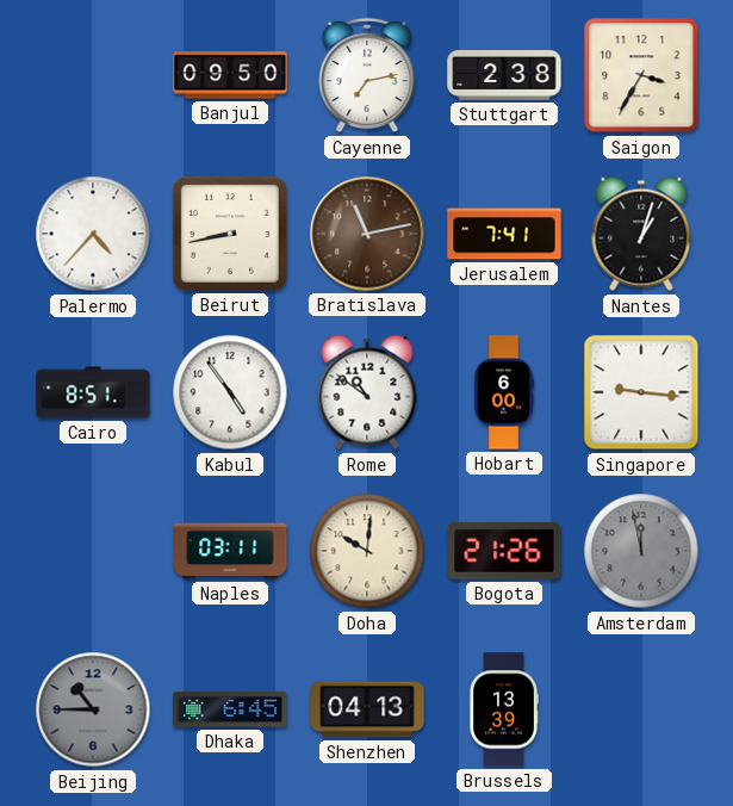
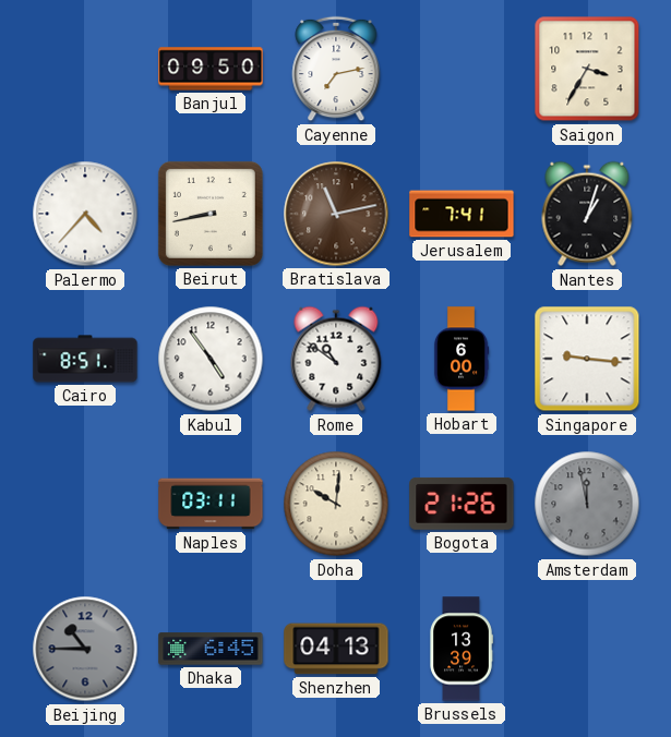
Stuttgart: 2:38 -> none (504, 76)
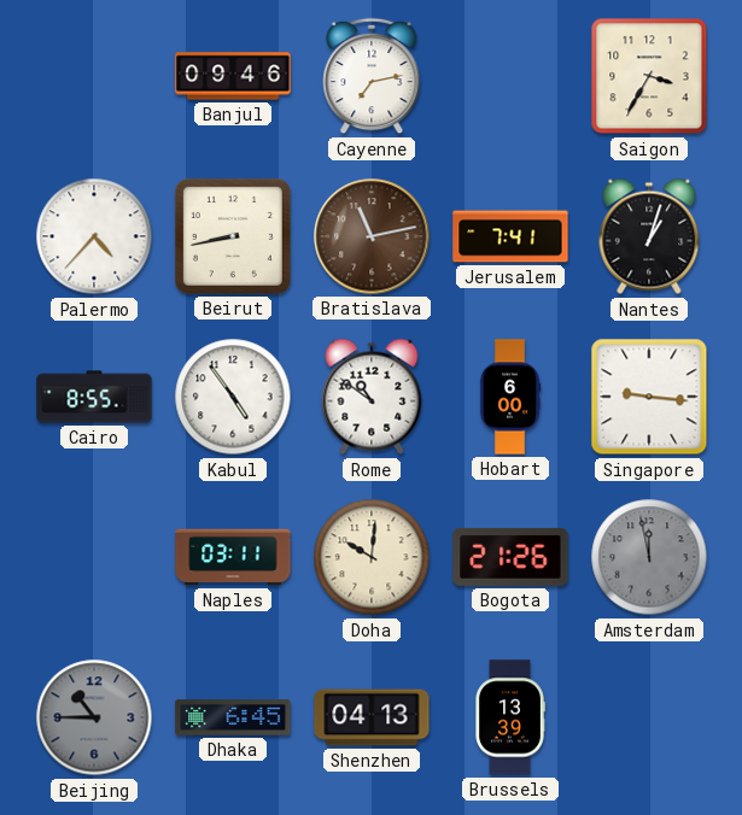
Banjul: 09:50 -> 09:46 (233, 76)
Cairo: 8:51 -> 8:55 (94, 397)
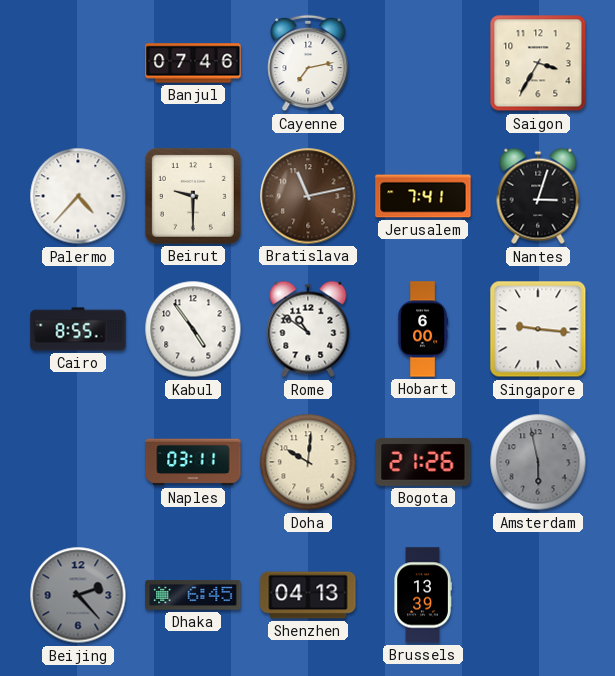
Banjul: 09:46 -> 07:46 (193, 63)
Beirut: 8:43 -> 9:30 (193, 196)
Nantes: 1:03 -> 3:03 (538, 196)
Amsterdam: 11:58 -> 5:58 (538, 462)
Beijing: 10:45 -> 2:23 (78, 595)
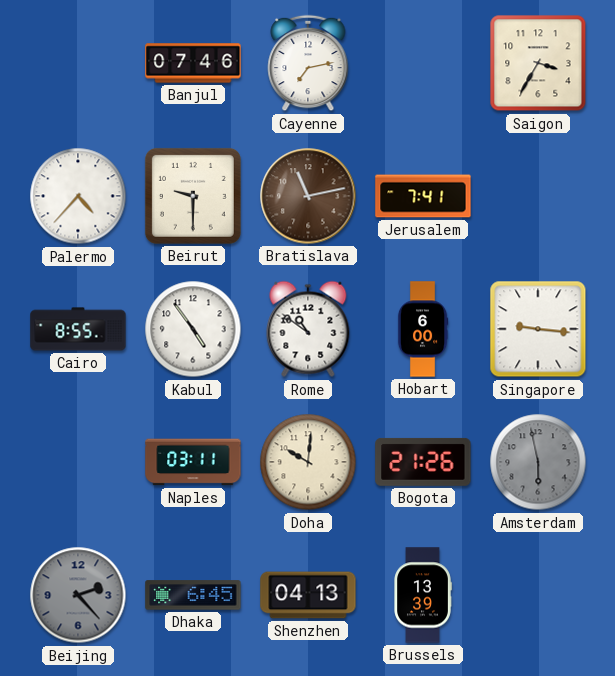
Nantes: 3:03 -> none (538, 196)
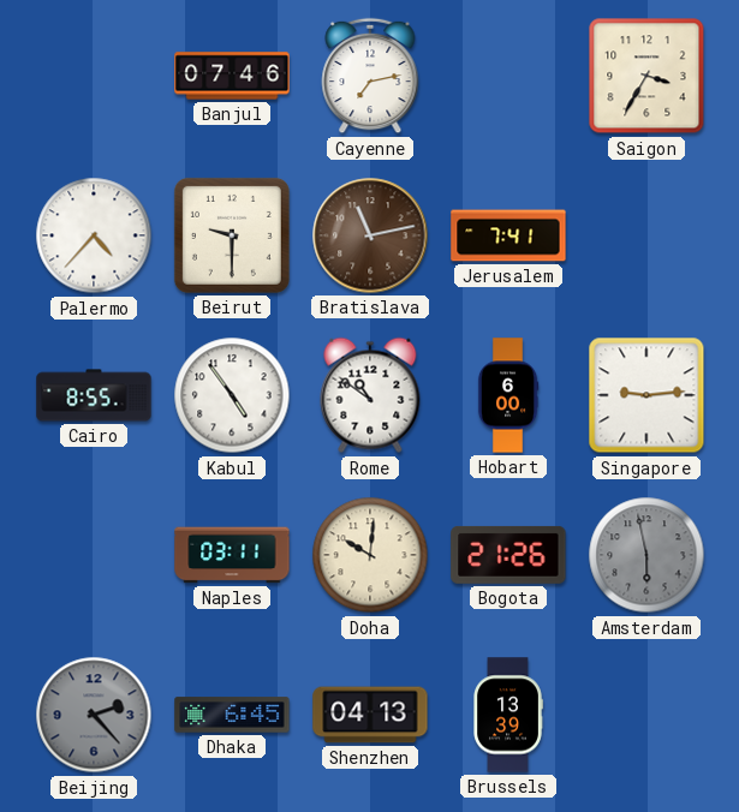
Singapore: 9:16 -> 9:14 (646, 395)
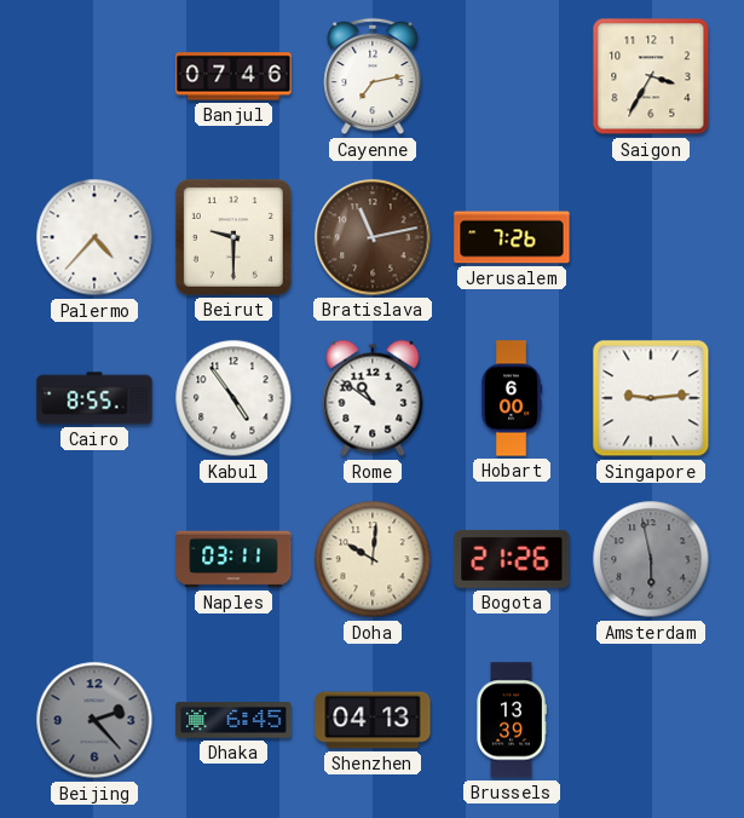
Jerusalem: 7:41 -> 7:26 (512, 237)
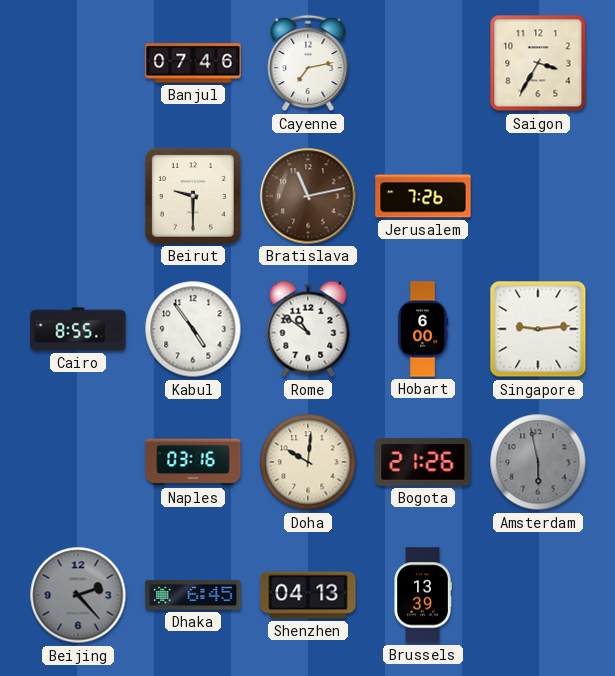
Palermo: 4:37 -> none (94, 237)
Naples: 03:11 -> 03:16 (193, 462)
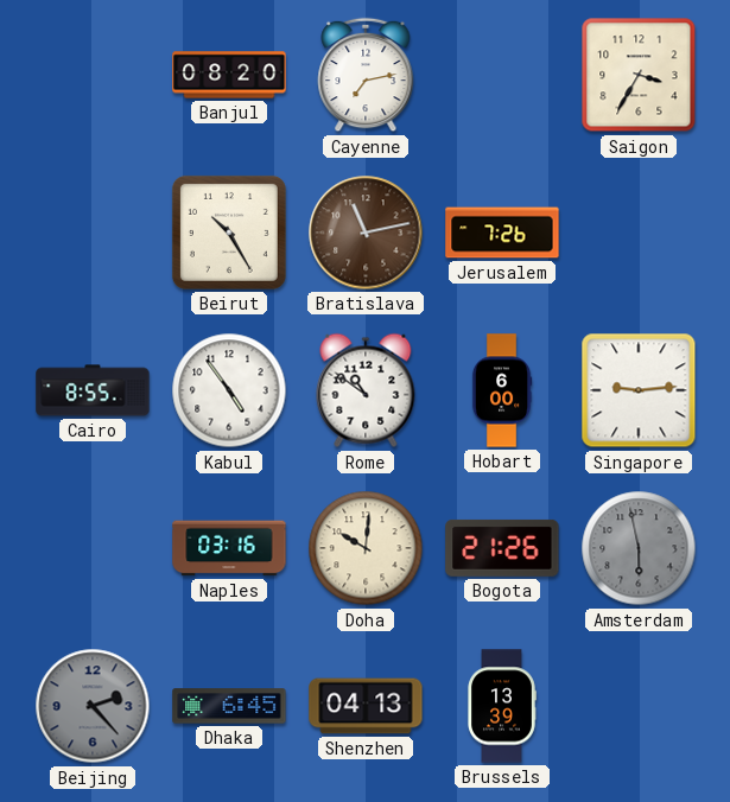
Banjul: 07:46 -> 08:20 (229, 75)
Beirut: 9:30 -> 10:25 (229, 233)
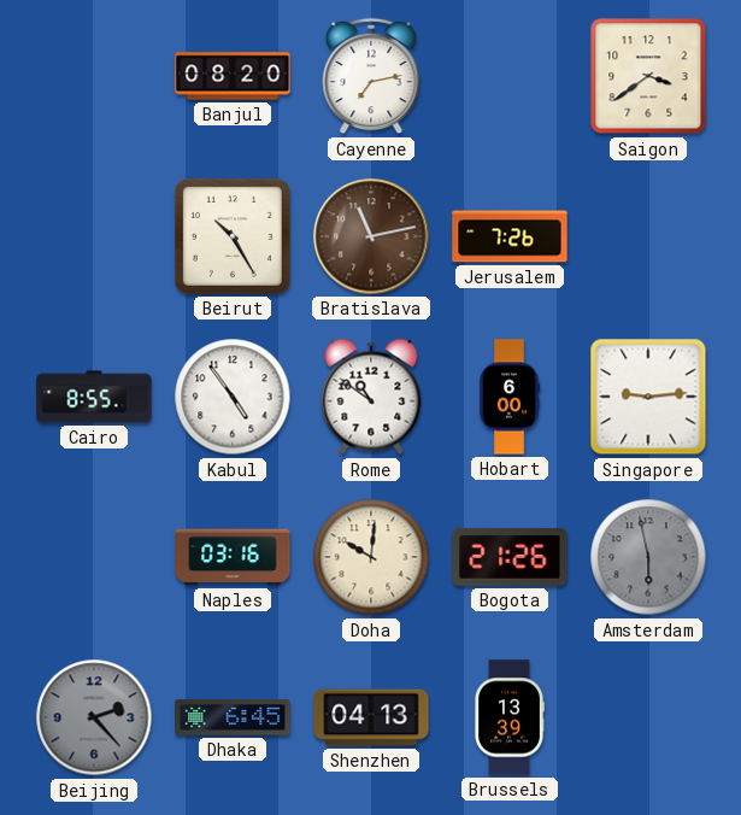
Saigon: 3:35 -> 3:39 (648, 76)
